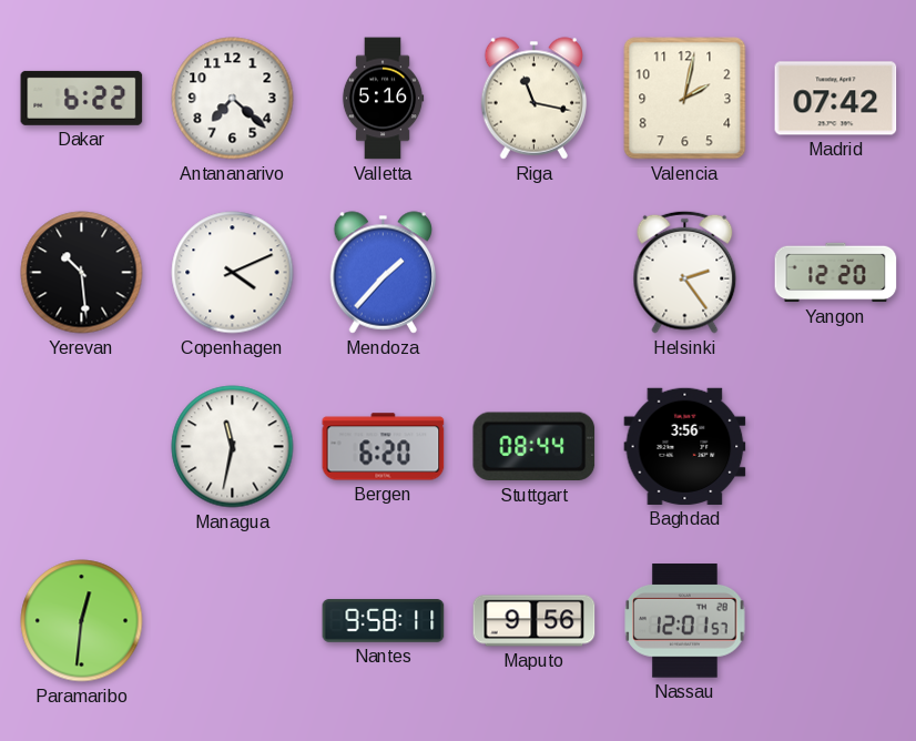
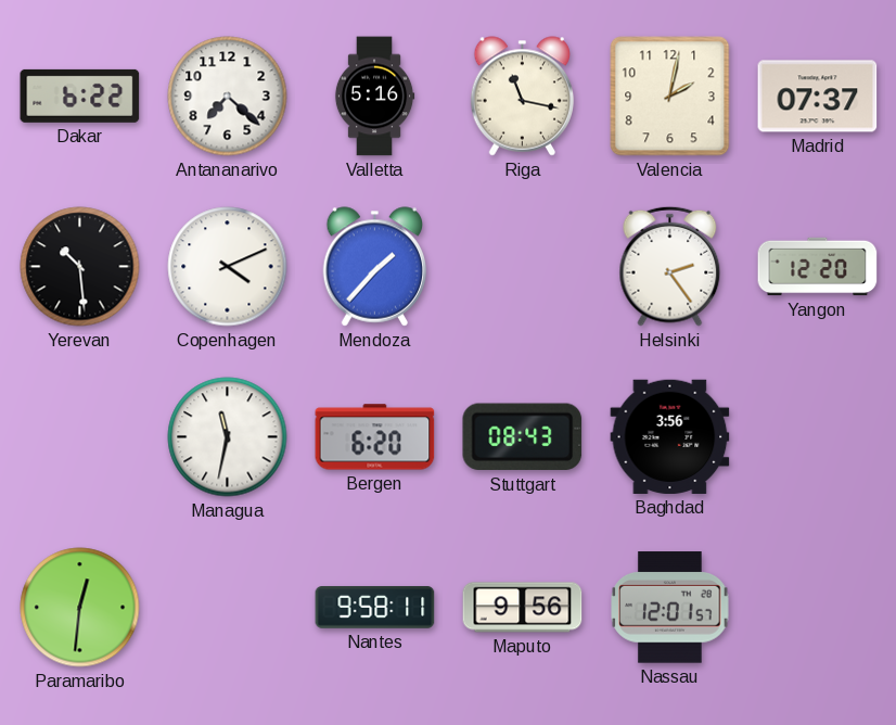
Madrid: 07:42 -> 07:37 (818, 97)
Stuttgart: 08:44 -> 08:43 (523, 437)
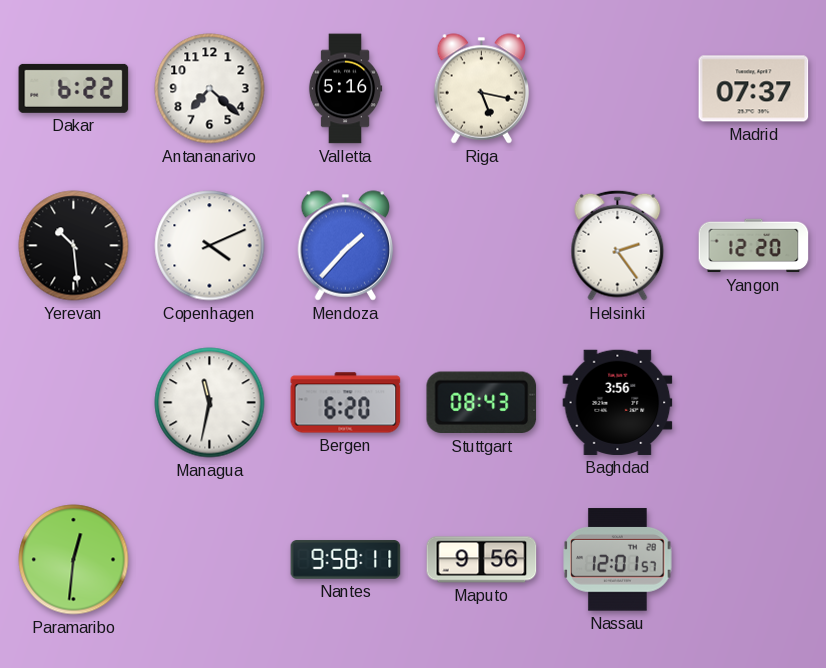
Riga: 11:17 -> 5:17 (482, 89)
Valencia: 2:02 -> none (670, 97)
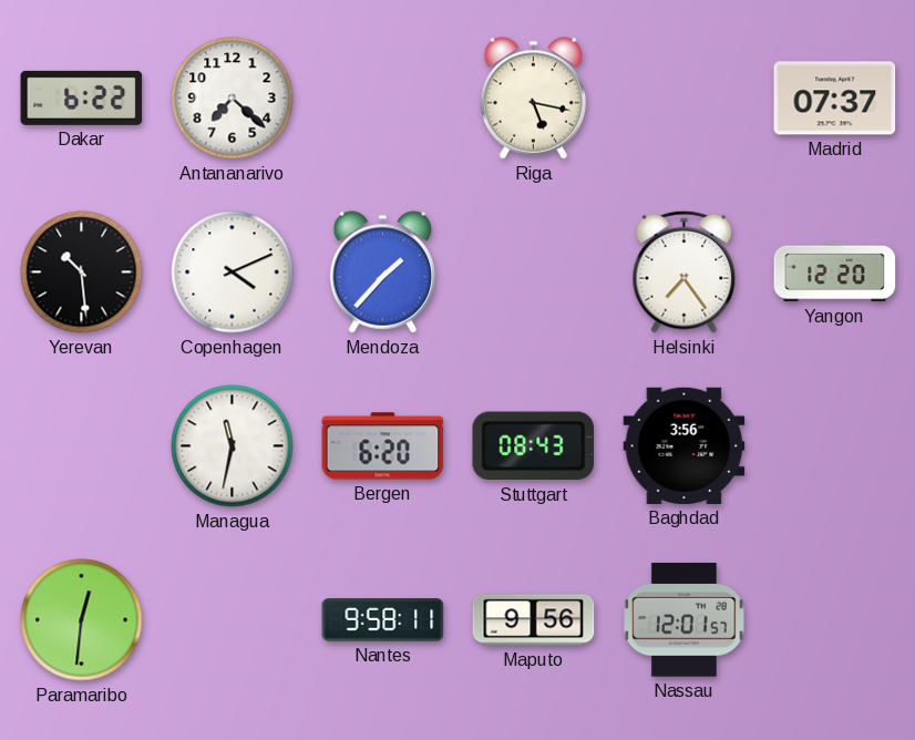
Valletta: 5:16 -> none (345, 89)
Helsinki: 2:24 -> 7:24 (685, 271)
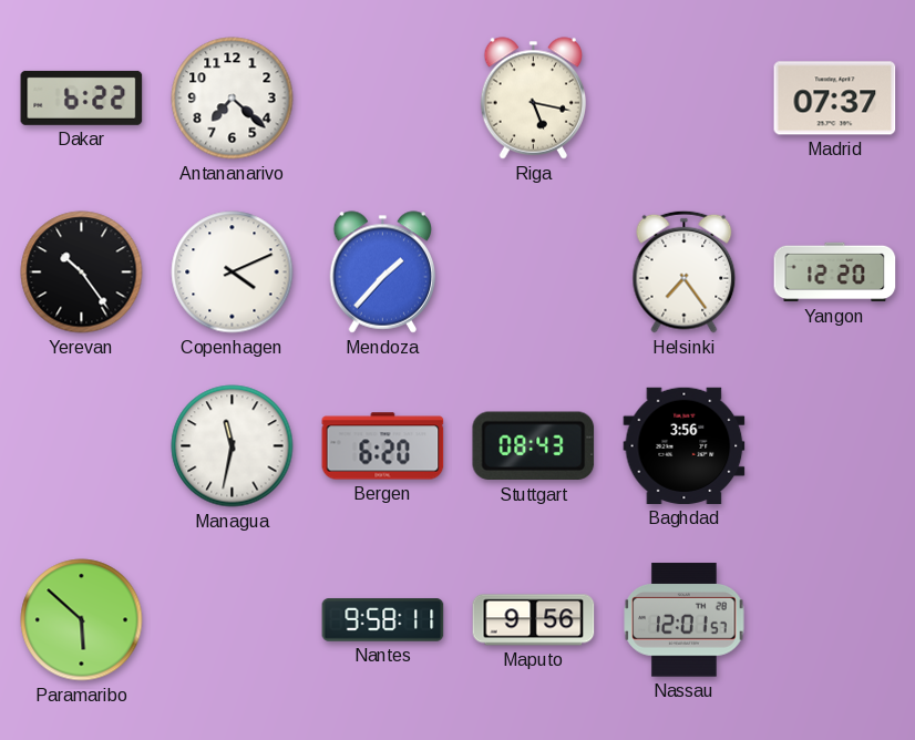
Yerevan: 10:29 -> 10:24 (82, 273)
Paramaribo: 12:31 -> 5:52 (82, 620)
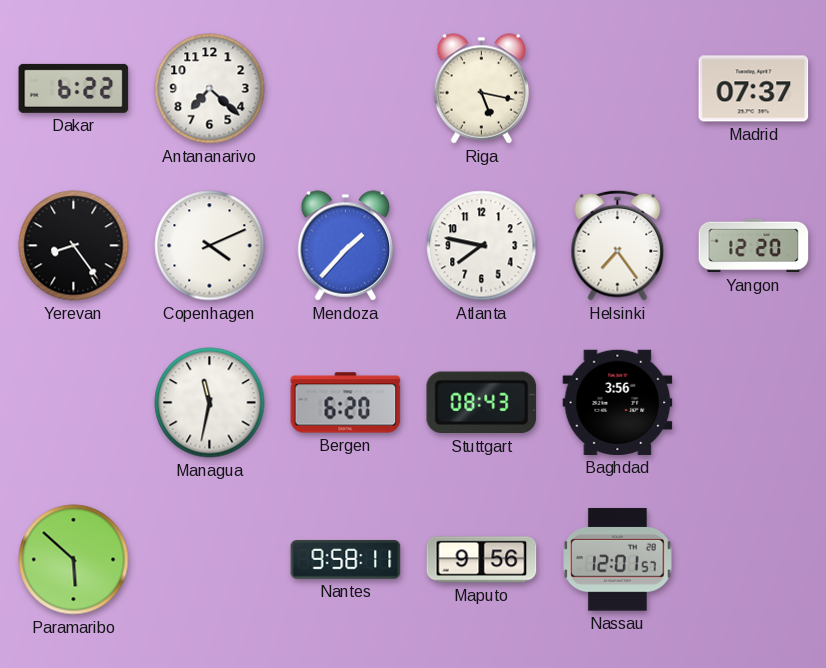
Yerevan: 10:24 -> 8:24 (74, 246)
Atlanta: none -> 7:47 (482, 246)
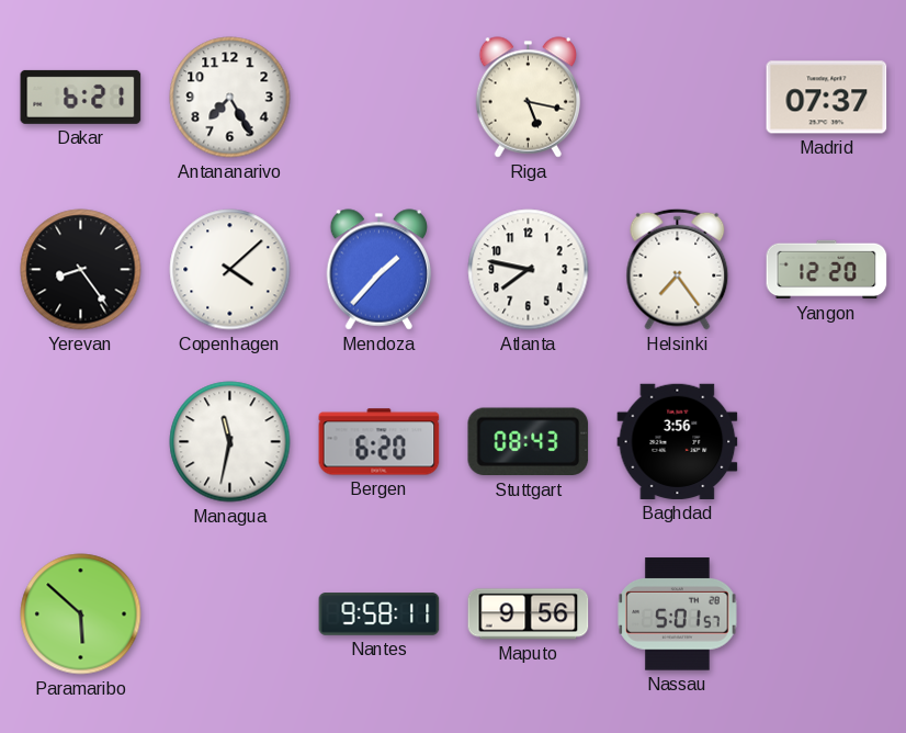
Dakar: 6:22 -> 6:21 (81, 97)
Antananarivo: 7:22 -> 7:25 (230, 98)
Copenhagen: 4:11 -> 4:08 (230, 270)
Nassau: 12:01 -> 5:01 (678, 614)
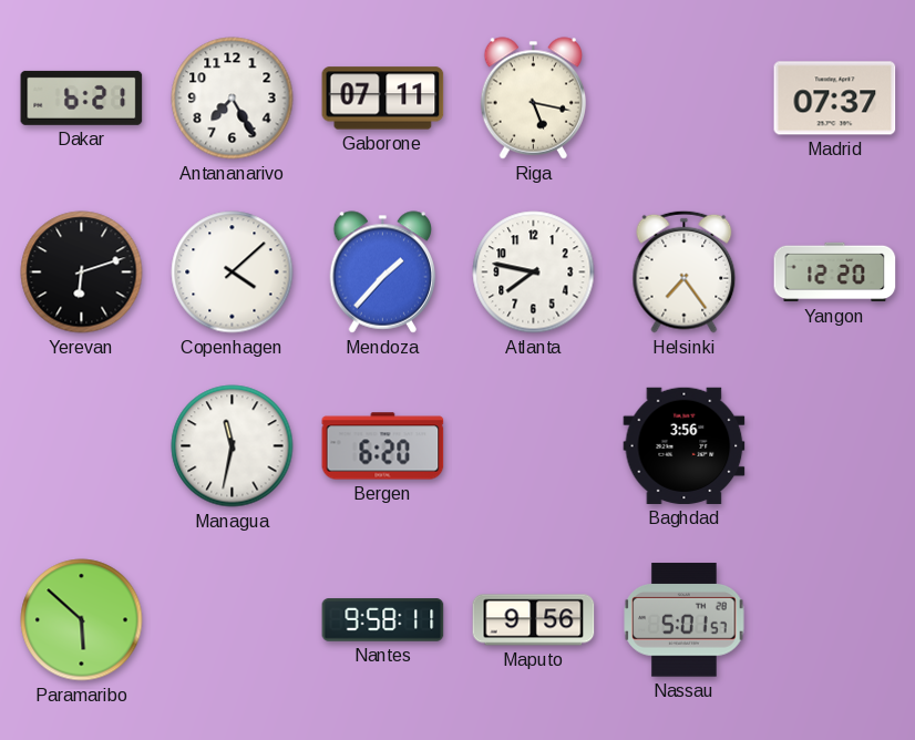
Gaborone: none -> 07:11 (383, 99)
Yerevan: 8:24 -> 6:12 (82, 273)
Stuttgart: 08:43 -> none (529, 442)
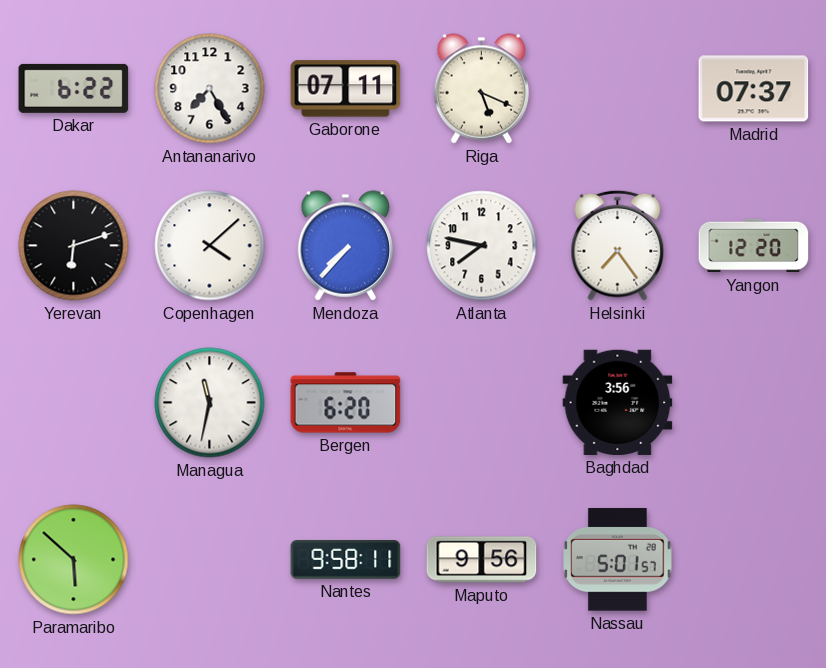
Dakar: 6:21 -> 6:22 (74, 88)
Riga: 5:17 -> 5:19 (482, 89)
Mendoza: 1:37 -> 7:37 (346, 246)
